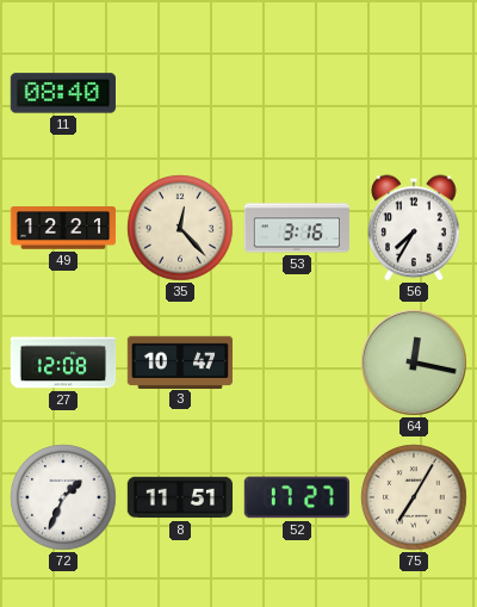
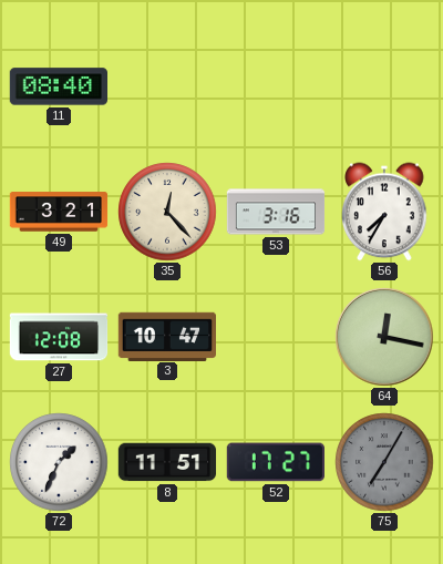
49: 12:21 -> 3:21 (59, 212)
75 dial: cream -> grey (384, 462)
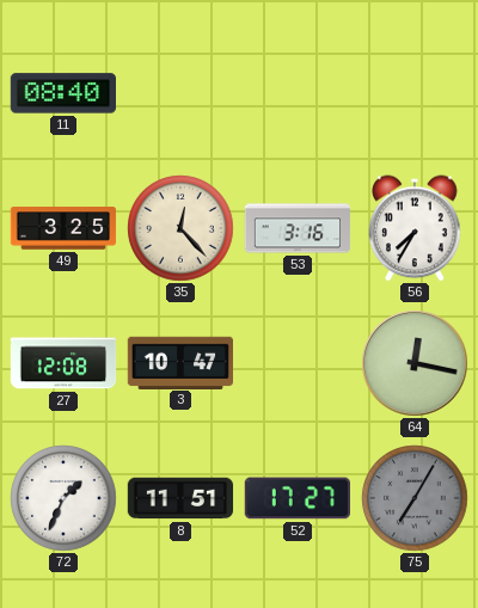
49: 3:21 -> 3:25 (63, 228)
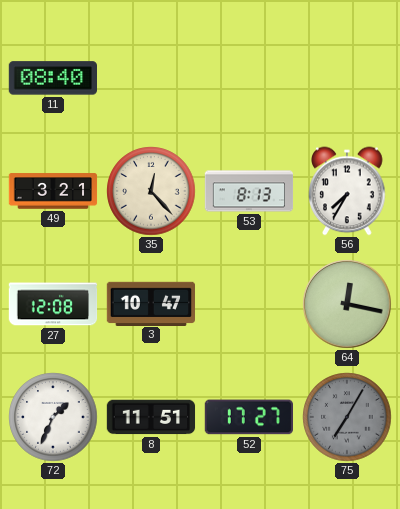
49: 3:25 -> 3:21 (53, 191)
53: 3:16 -> 8:13 (249, 191)
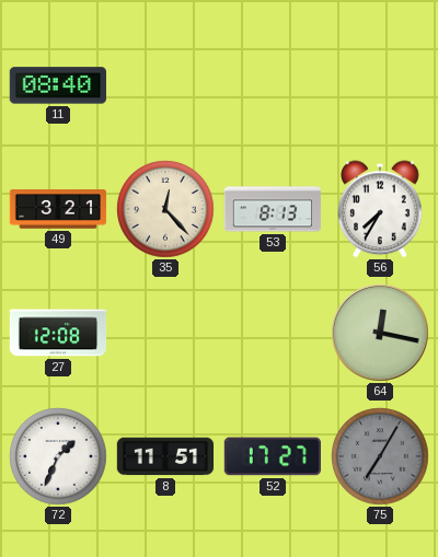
3: 10:47 -> none (150, 303)
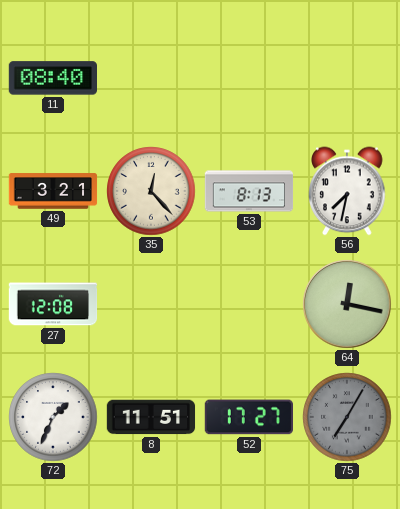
56: 7:35 -> 7:32 (347, 191)
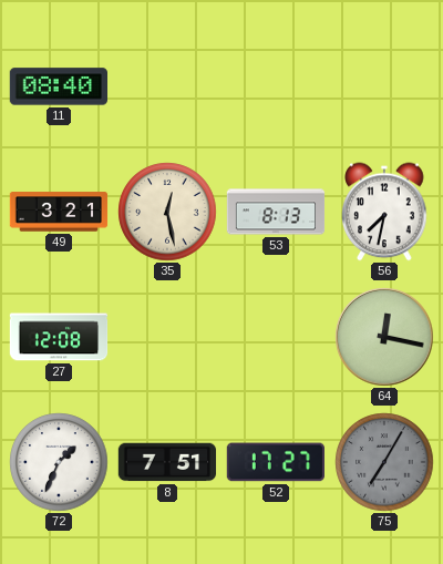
35: 12:23 -> 12:28 (167, 212)
8: 11:51 -> 7:51 (167, 462)
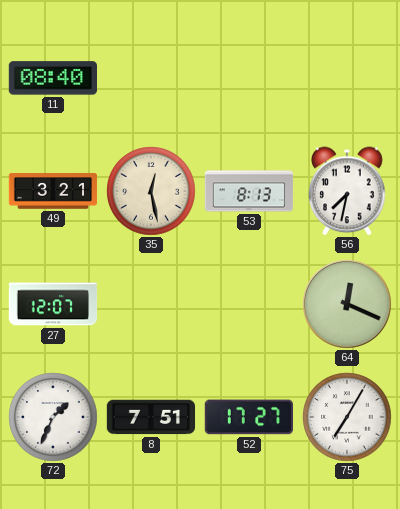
27: 12:08 -> 12:07 (53, 304)
64: 12:17 -> 12:19 (347, 304)
75 dial: grey -> white (347, 417)
